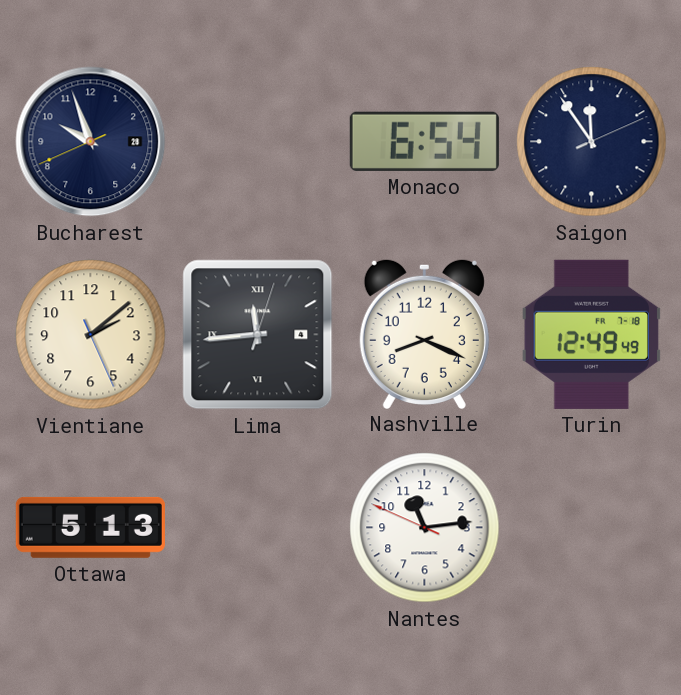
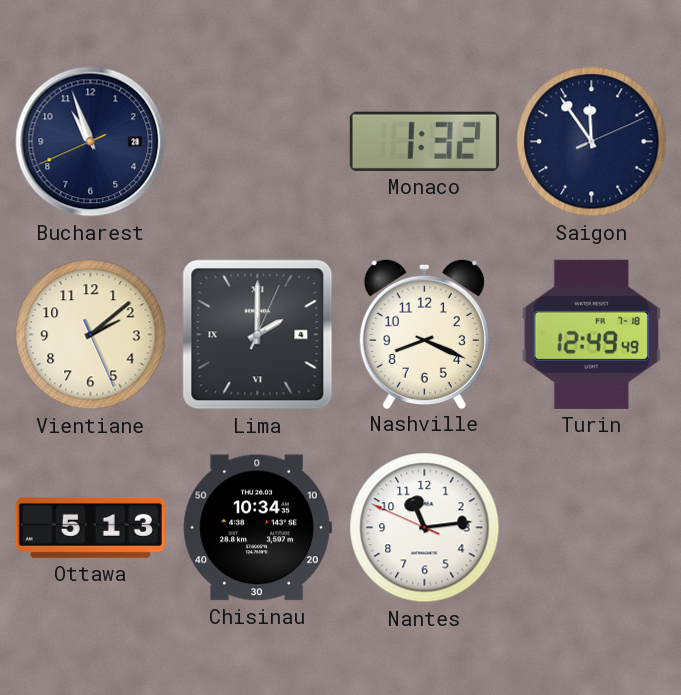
Bucharest: 9:56 -> 10:56 (91, 142)
Monaco: 6:54 -> 1:32 (424, 141)
Lima: 11:44 -> 2:00 (258, 335)
Chisinau: none -> 10:34 (257, 528)
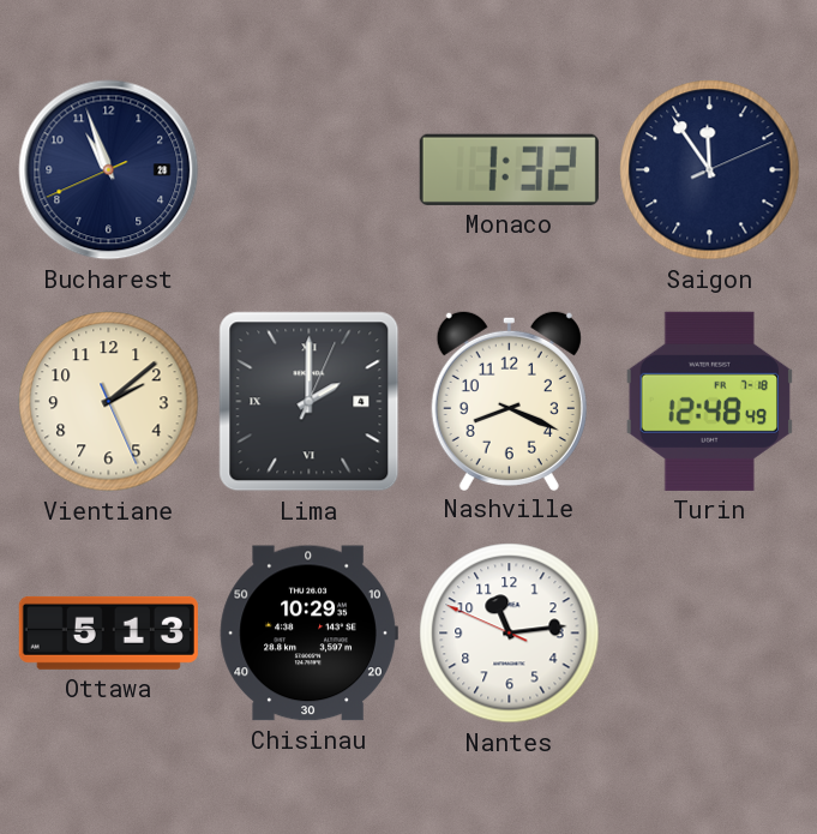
Turin: 12:49 -> 12:48 (709, 401)
Chisinau: 10:34 -> 10:29 (308, 634)
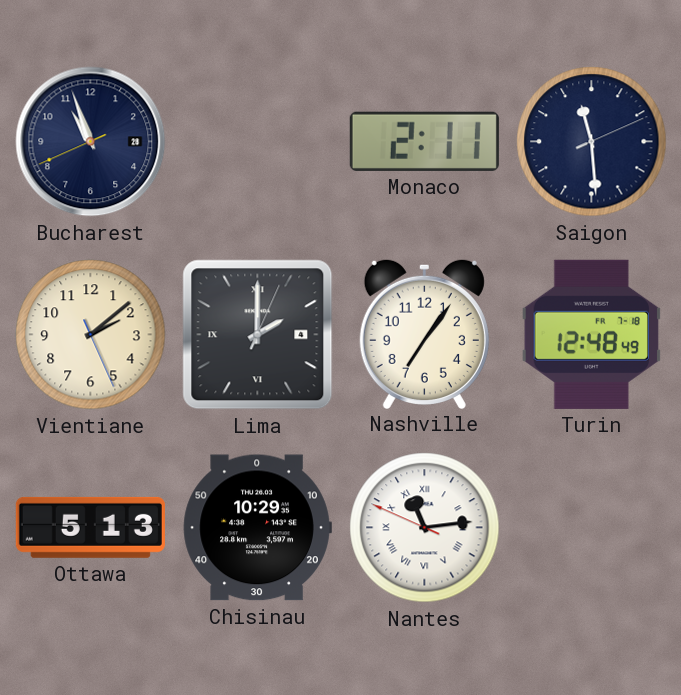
Monaco: 1:32 -> 2:11 (424, 141)
Saigon: 11:54 -> 11:29 (592, 142)
Nashville: 8:19 -> 7:06 (424, 333)
Nantes numerals: Arabic -> Roman (425, 528)
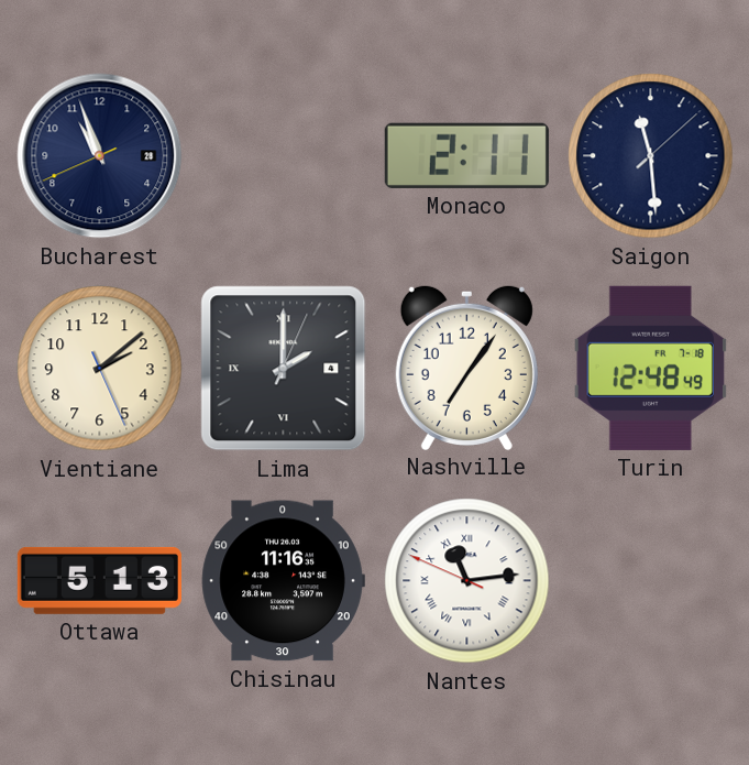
Saigon: 11:29:11 -> 11:29:08 (651, 156)
Chisinau: 10:29 -> 11:16 (283, 581)
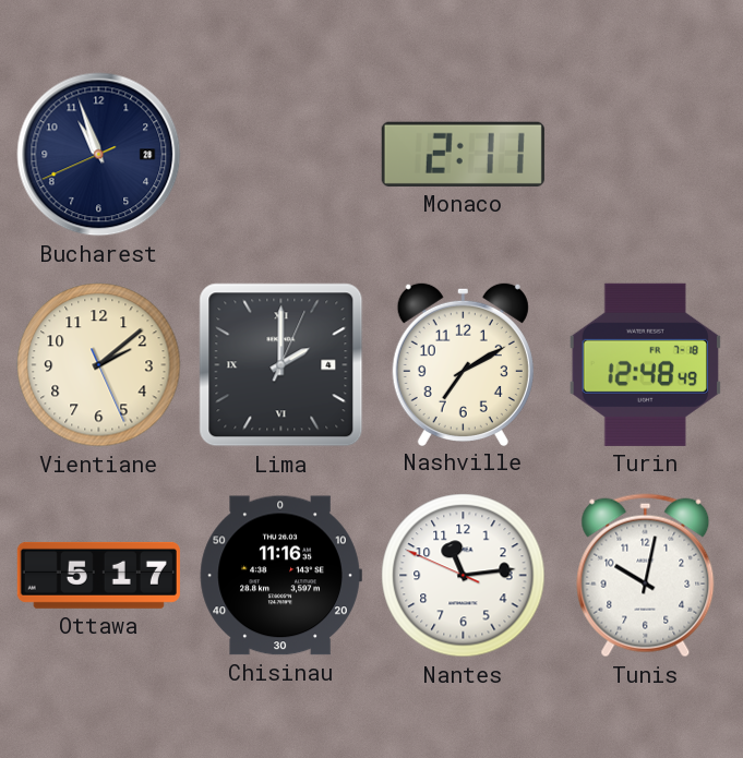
Saigon: 11:29 -> none (651, 156)
Nashville: 7:06 -> 7:10 (463, 363)
Ottawa: 5:13 -> 5:17 (98, 575)
Nantes numerals: Roman -> Arabic (464, 576)
Tunis: none -> 10:02 (646, 576)
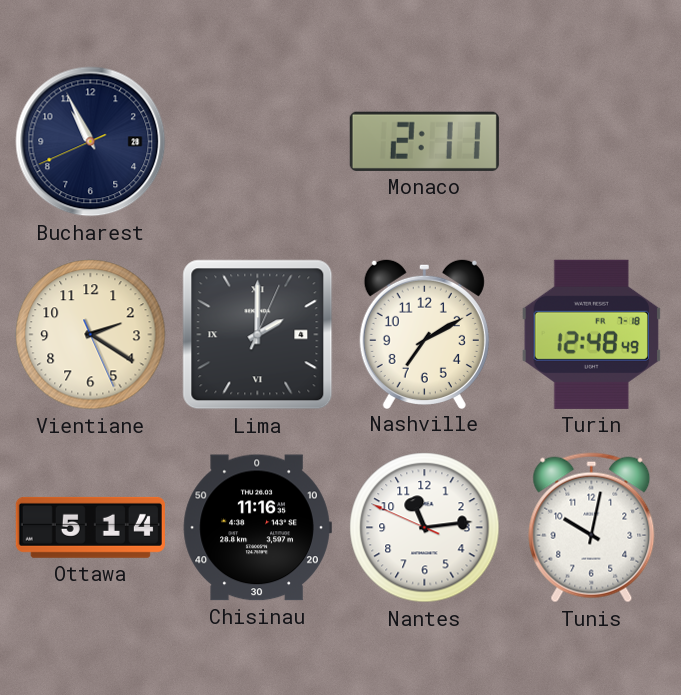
Bucharest: 10:56 -> 10:55 (91, 142)
Vientiane: 2:08 -> 2:20 (91, 335)
Ottawa: 5:17 -> 5:14 (90, 527)
